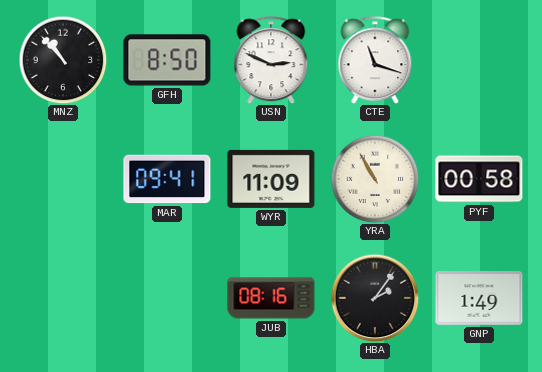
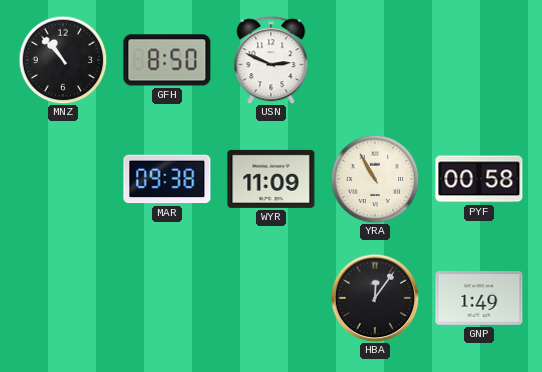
CTE: 11:18 -> none (375, 60)
MAR: 09:41 -> 09:38 (167, 179)
JUB: 08:16 -> none (271, 298)
HBA: 2:06 -> 12:06 (375, 298)
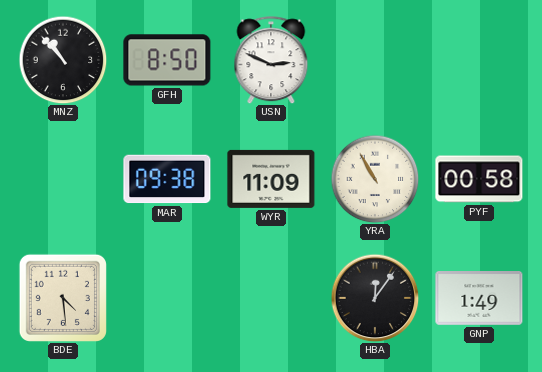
BDE: none -> 4:29 (62, 297)
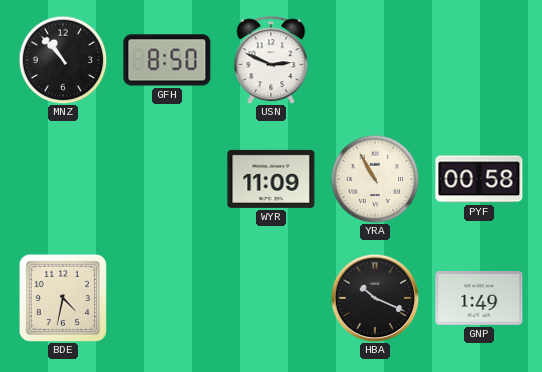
MAR: 09:38 -> none (167, 179)
BDE: 4:29 -> 4:32 (62, 297)
HBA: 12:06 -> 10:19 (375, 298)
